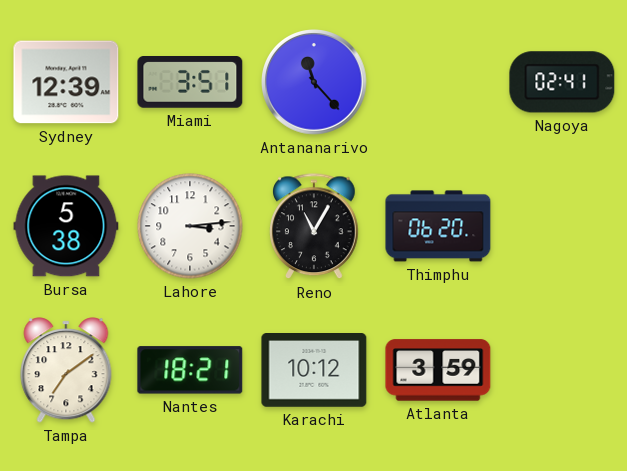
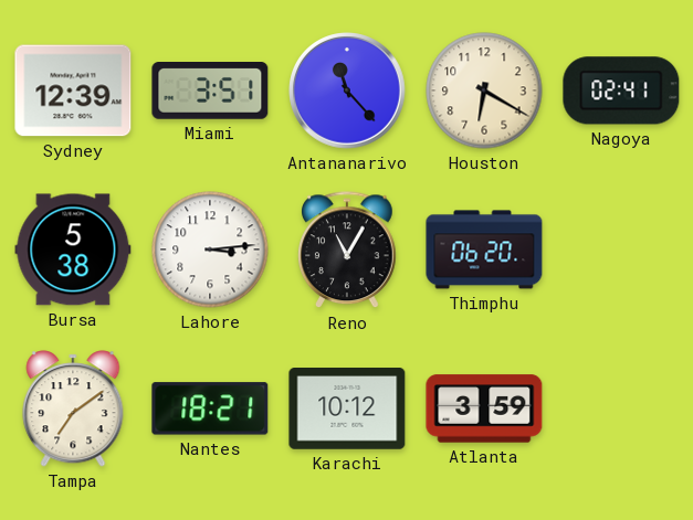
Houston: none -> 6:20 (484, 91)
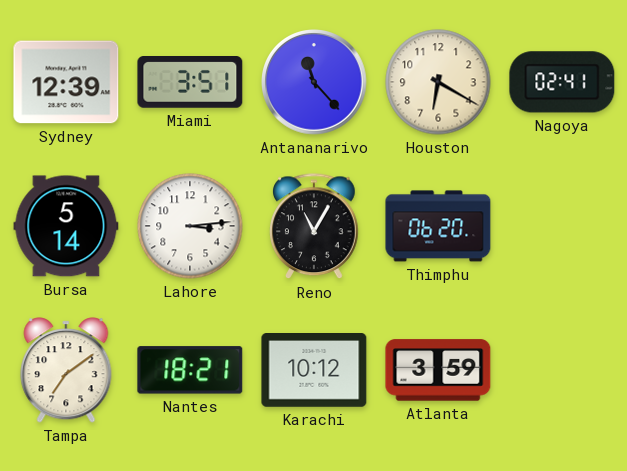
Bursa: 5:38 -> 5:14 (66, 226)
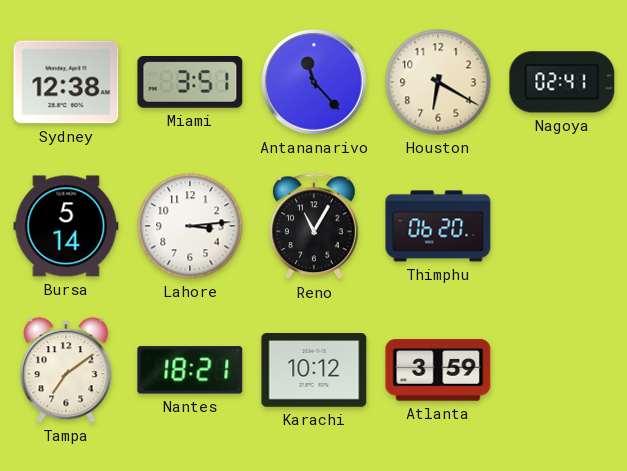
Sydney: 12:39 -> 12:38 (66, 82)
